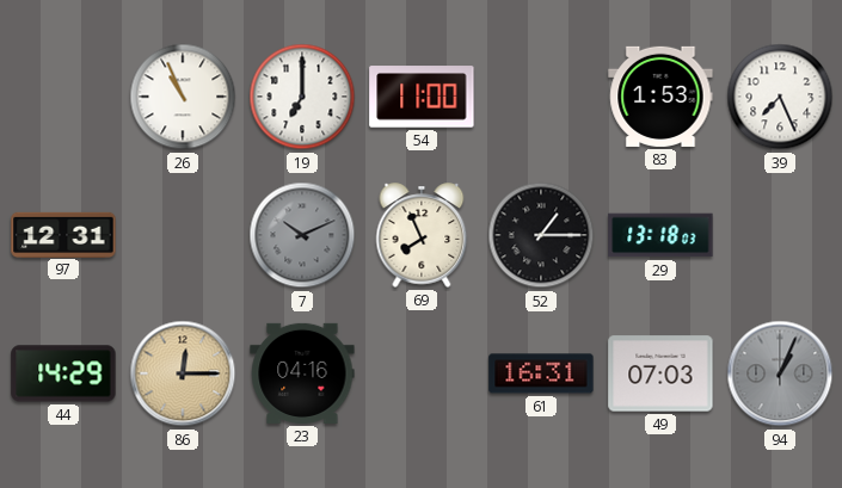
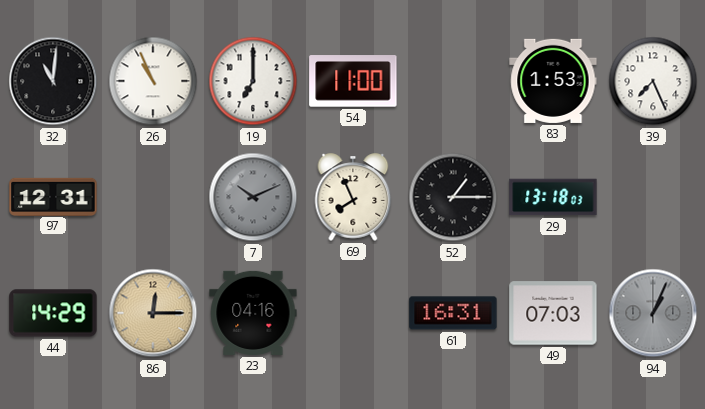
32: none -> 11:01 (53, 81)
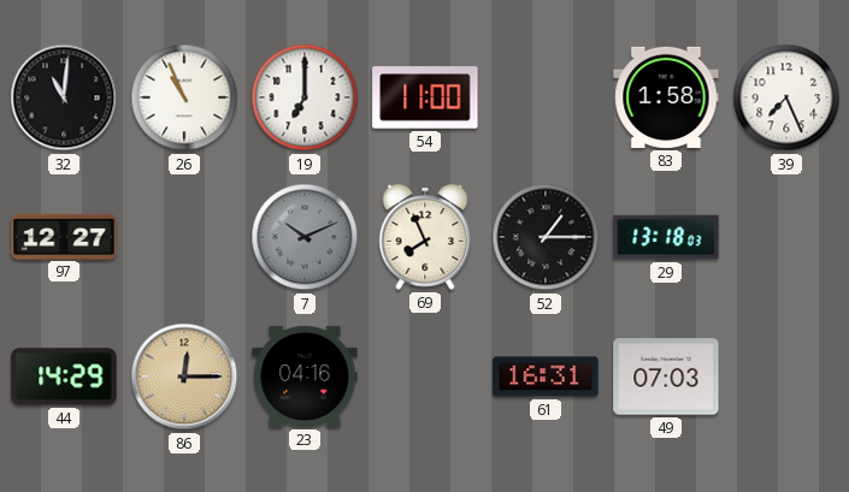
83: 1:53 -> 1:58 (666, 97)
97: 12:31 -> 12:27 (64, 236)
94: 1:04 -> none (653, 313)
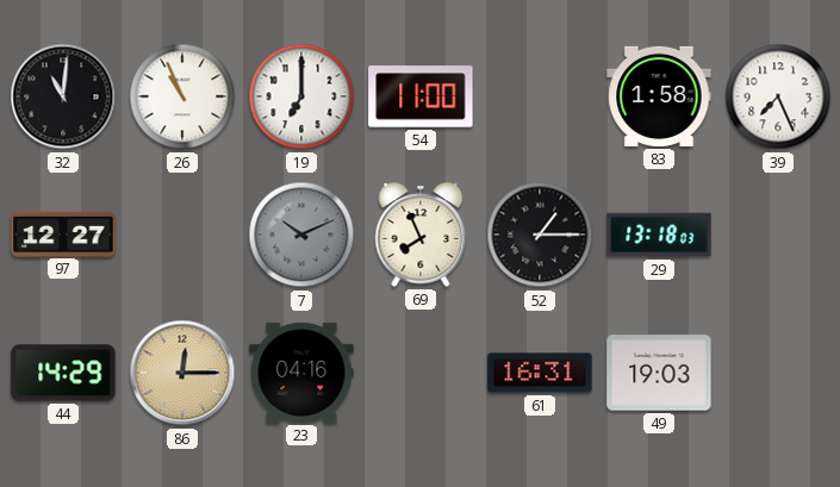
49: 07:03 -> 19:03 (659, 373)
